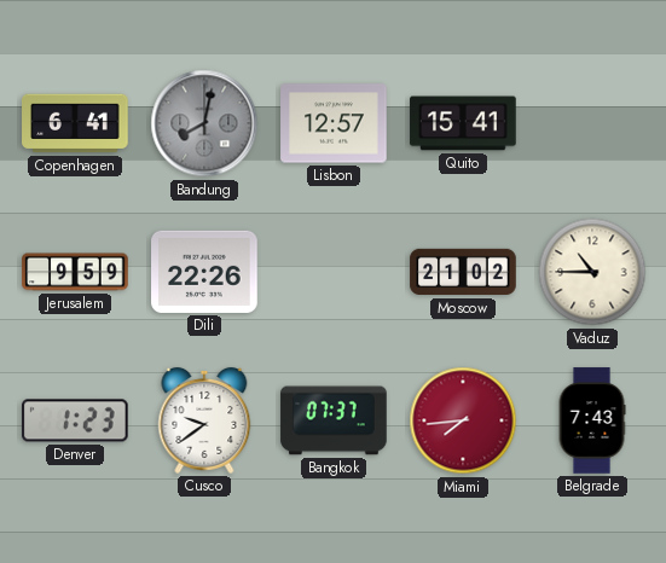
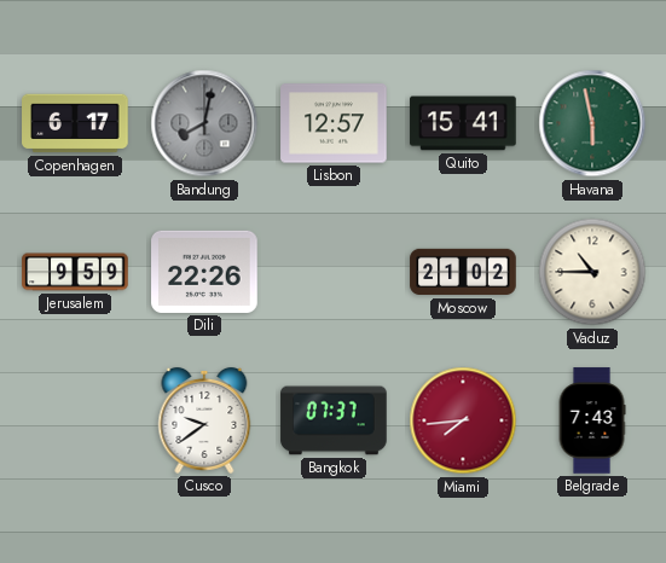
Copenhagen: 6:41 -> 6:17 (75, 123)
Havana: none -> 5:58 (592, 123)
Denver: 1:23 -> none (75, 420)
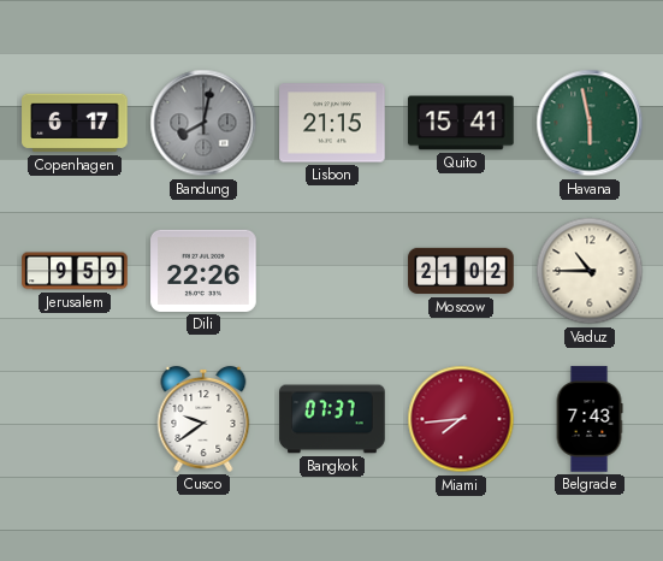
Lisbon: 12:57 -> 21:15 (332, 123)
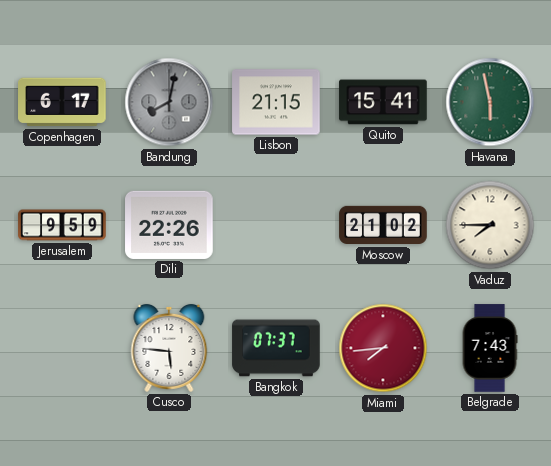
Vaduz: 10:45 -> 7:45 (490, 225)
Cusco: 9:39 -> 5:46 (169, 348)
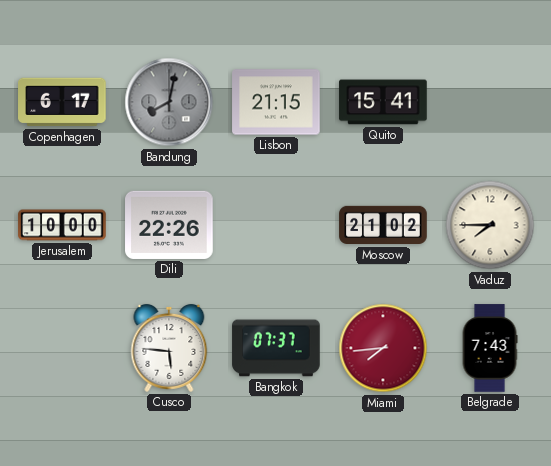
Havana: 5:58 -> none (490, 102)
Jerusalem: 9:59 -> 10:00 (62, 225)
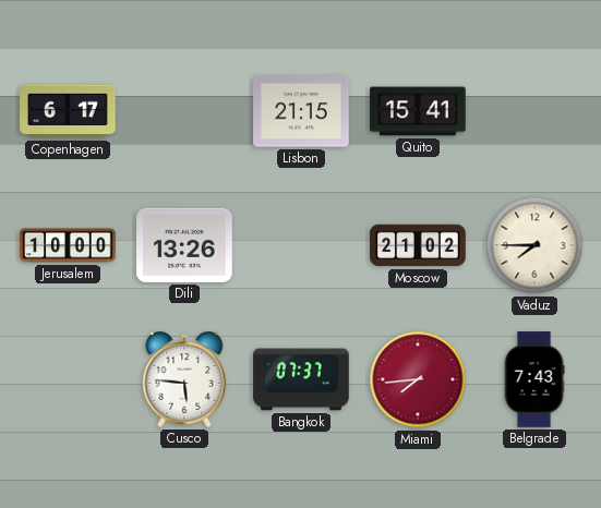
Bandung: 8:02 -> none (169, 102)
Dili: 22:26 -> 13:26 (184, 245)
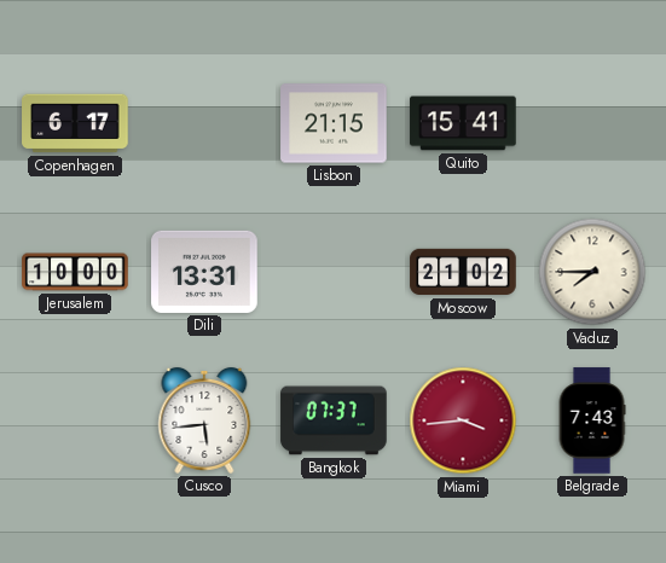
Dili: 13:26 -> 13:31 (204, 272)
Cusco: 5:46 -> 5:44 (204, 420)
Miami: 7:44 -> 3:44 (463, 420)
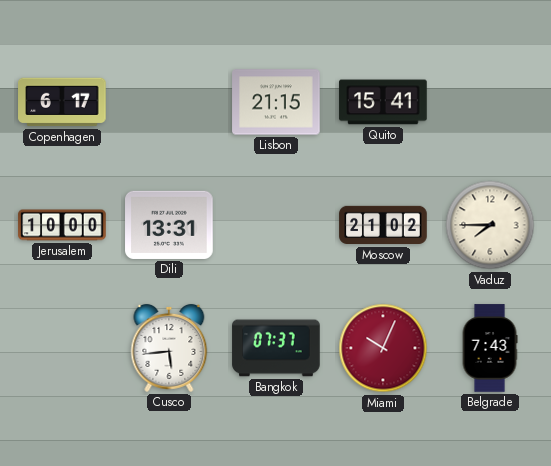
Miami: 3:44 -> 10:04 (383, 348)
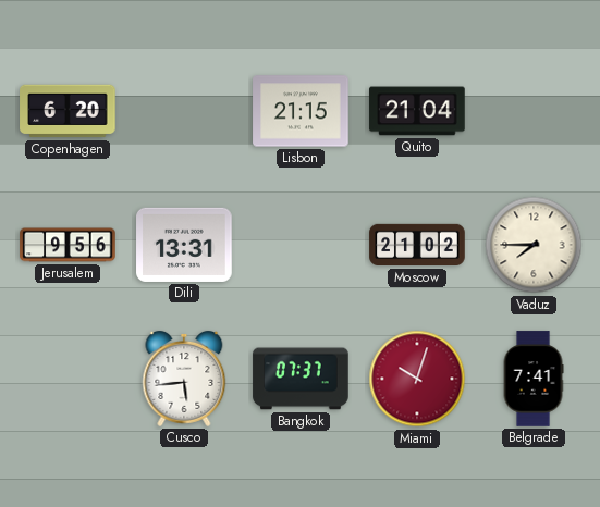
Copenhagen: 6:17 -> 6:20 (68, 111)
Quito: 15:41 -> 21:04 (417, 111)
Jerusalem: 10:00 -> 9:56 (68, 245)
Miami: 10:04 -> 10:03 (417, 379)
Belgrade: 7:43 -> 7:41 (534, 379)
